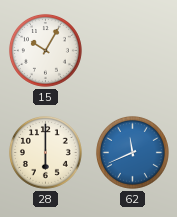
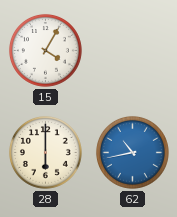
15: 10:05 -> 4:05 (45, 50)
62: 11:41 -> 10:43 (132, 152)
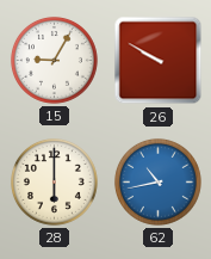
15: 4:05 -> 9:05 (54, 60)
26: none -> 9:50 (159, 61)
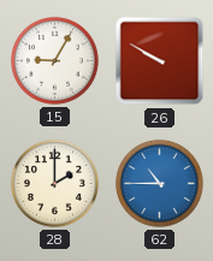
28: 6:00 -> 2:00 (54, 183)
62: 10:43 -> 10:45 (159, 183)
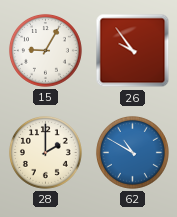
26: 9:50 -> 9:54 (133, 51)
62: 10:45 -> 10:50 (132, 152)
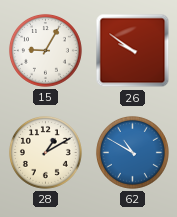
26: 9:54 -> 9:51 (133, 51)
28: 2:00 -> 1:10 (45, 152)
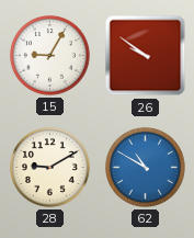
28: 1:10 -> 9:10 (49, 167)
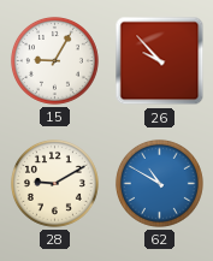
26: 9:51 -> 9:53 (160, 61)
